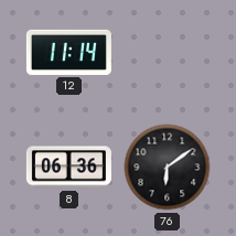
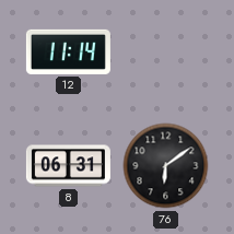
8: 06:36 -> 06:31 (68, 166)
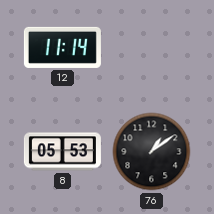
8: 06:31 -> 05:53 (62, 152)
76: 6:09 -> 1:09 (152, 152)
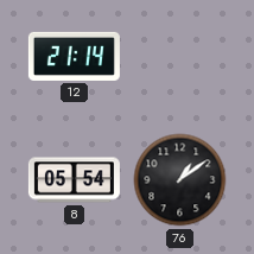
12: 11:14 -> 21:14 (74, 56)
8: 05:53 -> 05:54 (74, 180)
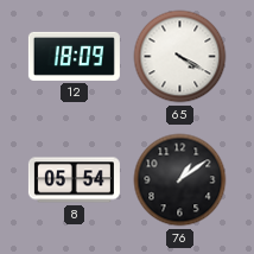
12: 21:14 -> 18:09 (74, 56)
65: none -> 4:20 (180, 57)
